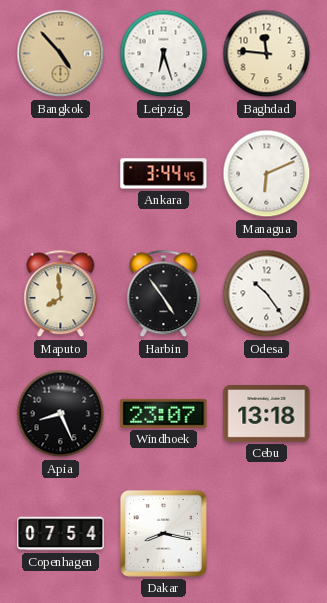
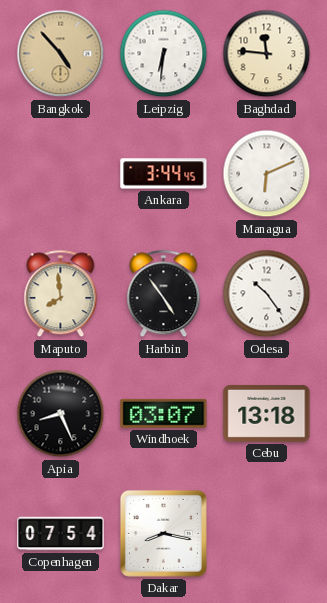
Leipzig: 6:27 -> 6:31 (164, 54)
Windhoek: 23:07 -> 03:07 (164, 413)
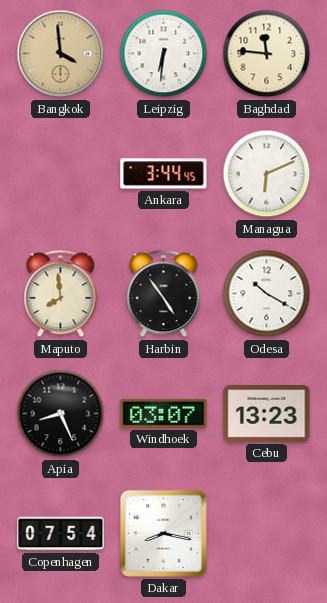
Bangkok: 4:53 -> 3:59 (61, 54)
Odesa: 10:24 -> 10:20 (267, 294)
Cebu: 13:18 -> 13:23 (267, 414)
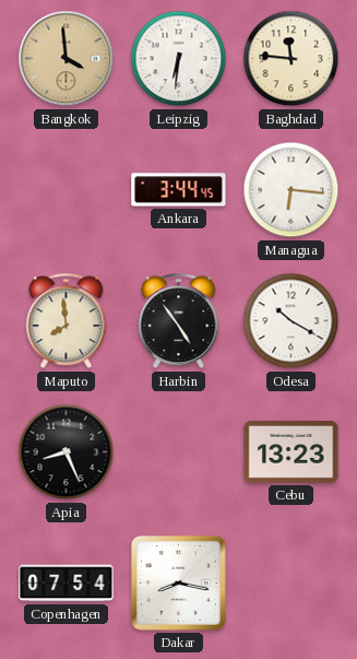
Managua: 6:11 -> 6:16 (291, 190)
Windhoek: 03:07 -> none (164, 413)
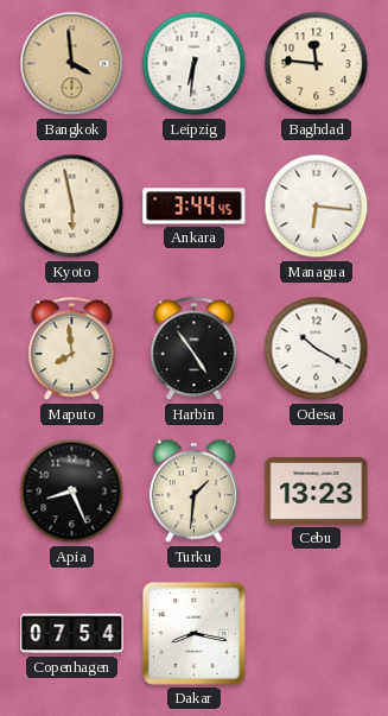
Kyoto: none -> 5:58 (72, 207)
Turku: none -> 1:31 (193, 492)
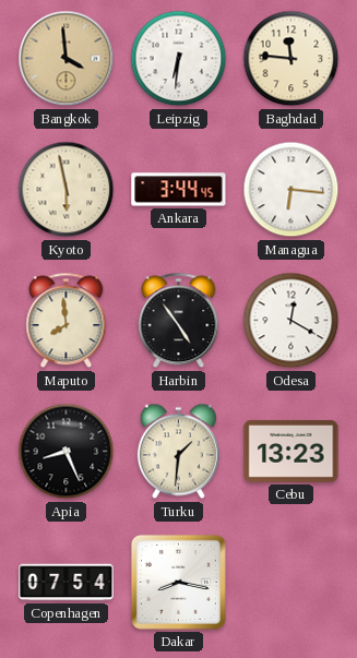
Odesa: 10:20 -> 12:20 (291, 321)
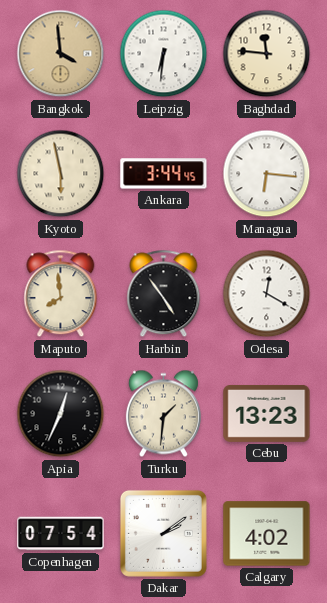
Apia: 8:26 -> 12:34 (61, 414)
Dakar: 8:17 -> 2:09 (163, 533)
Calgary: none -> 4:02 (267, 534)
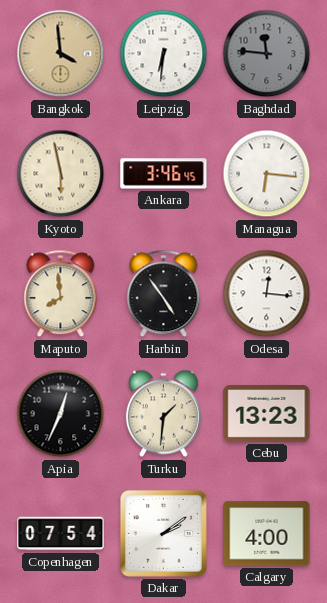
Baghdad dial: cream -> grey (267, 54)
Ankara: 3:44 -> 3:46 (164, 174)
Odesa: 12:20 -> 12:16 (267, 294)
Calgary: 4:02 -> 4:00 (267, 534)
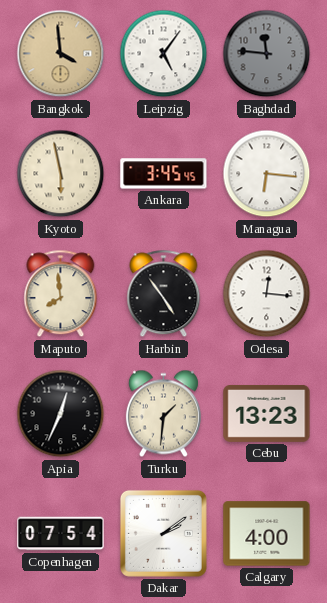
Leipzig: 6:31 -> 5:06 (164, 54)
Ankara: 3:46 -> 3:45 (164, 174)
